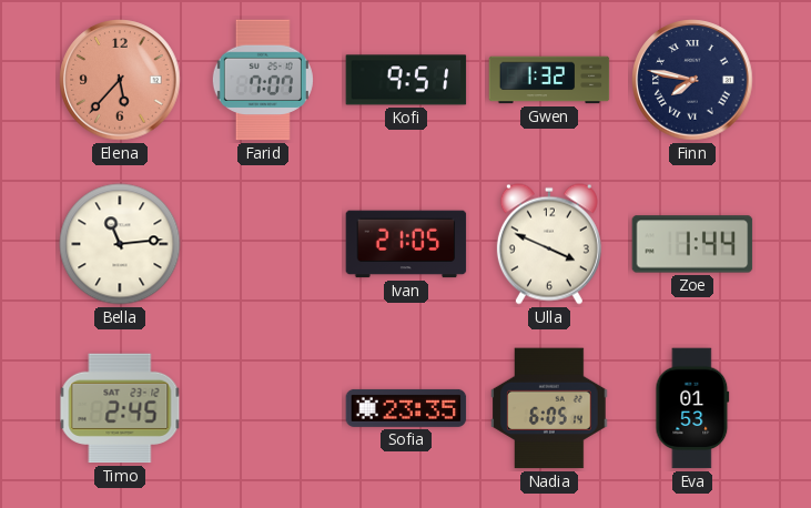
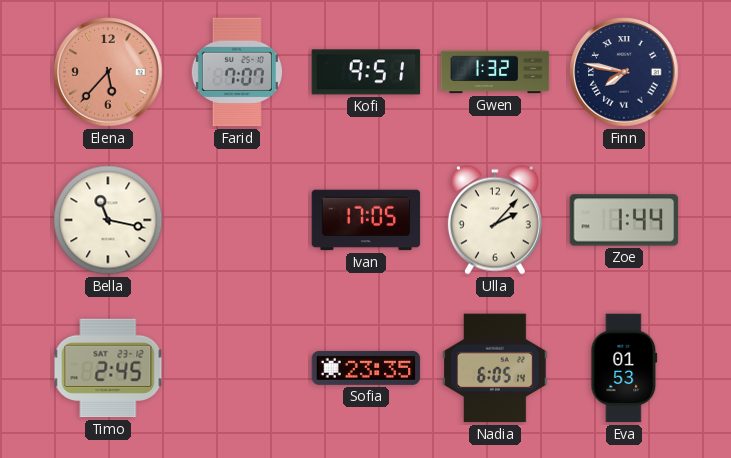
Bella: 11:14 -> 11:17 (108, 220)
Ivan: 21:05 -> 17:05 (366, 220)
Ulla: 3:49 -> 2:07 (495, 220)
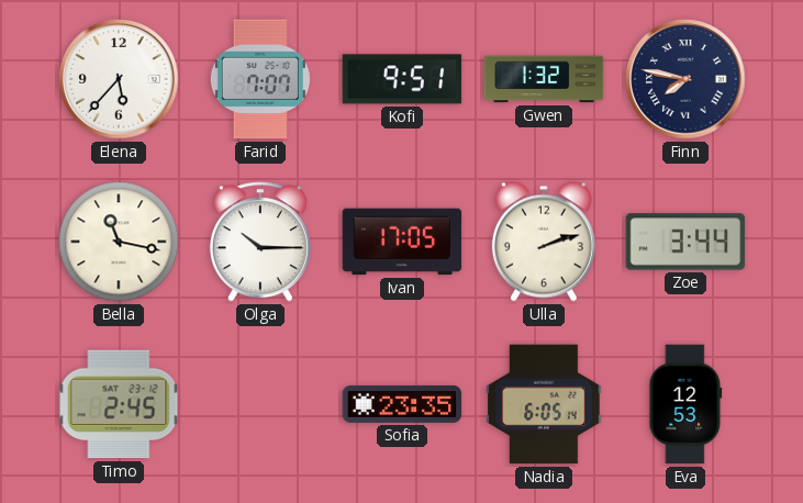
Elena dial: salmon -> white (119, 79)
Olga: none -> 10:15 (260, 242)
Ulla: 2:07 -> 2:12 (544, 242)
Zoe: 1:44 -> 3:44 (685, 242)
Eva: 01:53 -> 12:53 (685, 404)
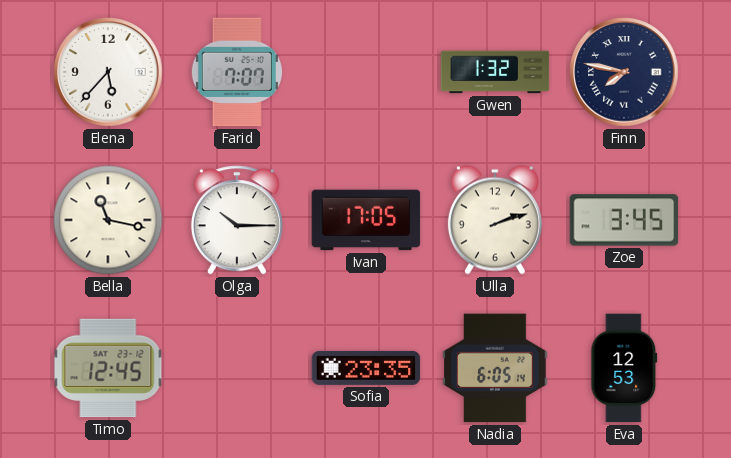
Kofi: 9:51 -> none (402, 79)
Zoe: 3:44 -> 3:45 (624, 220)
Timo: 2:45 -> 12:45 (108, 368)
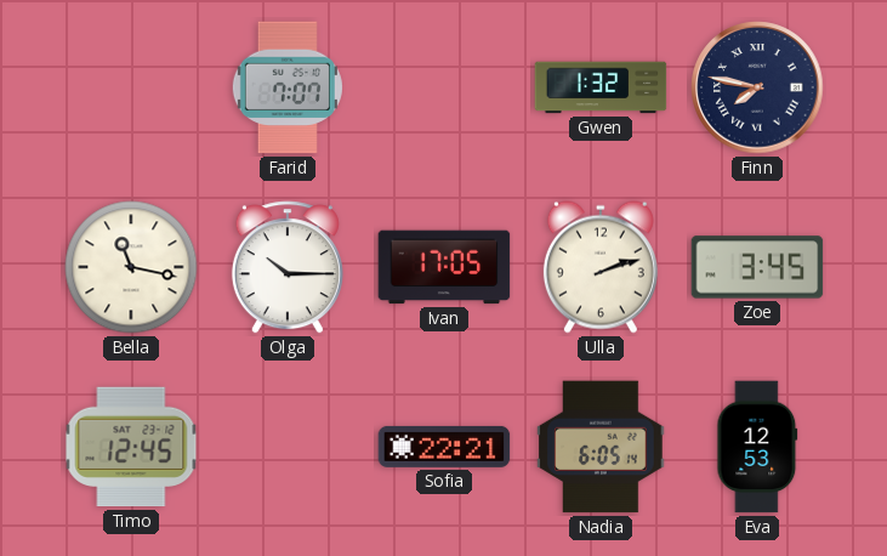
Elena: 5:37 -> none (108, 72)
Sofia: 23:35 -> 22:21 (444, 447)
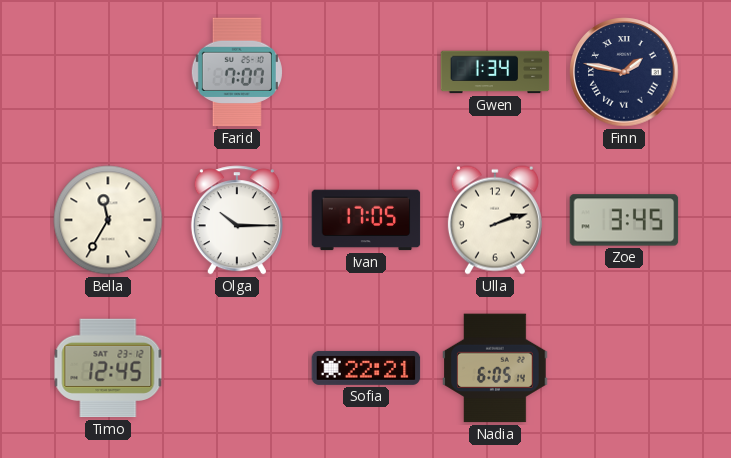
Gwen: 1:32 -> 1:34 (495, 72)
Finn: 7:47 -> 1:47 (624, 72)
Bella: 11:17 -> 11:35 (108, 220)
Eva: 12:53 -> none (757, 447)
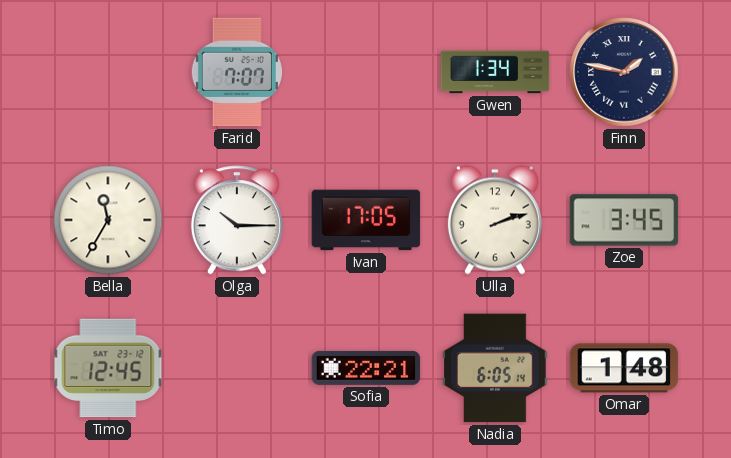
Omar: none -> 1:48 (624, 368)
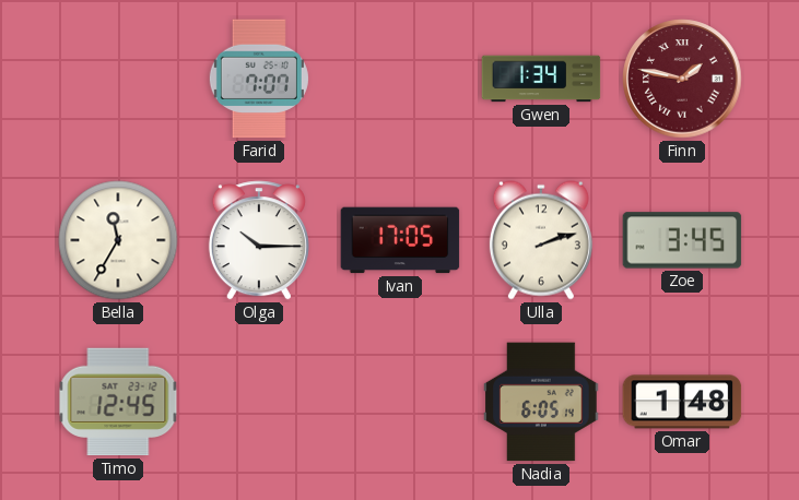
Finn dial: navy -> burgundy (682, 79)
Sofia: 22:21 -> none (366, 368)
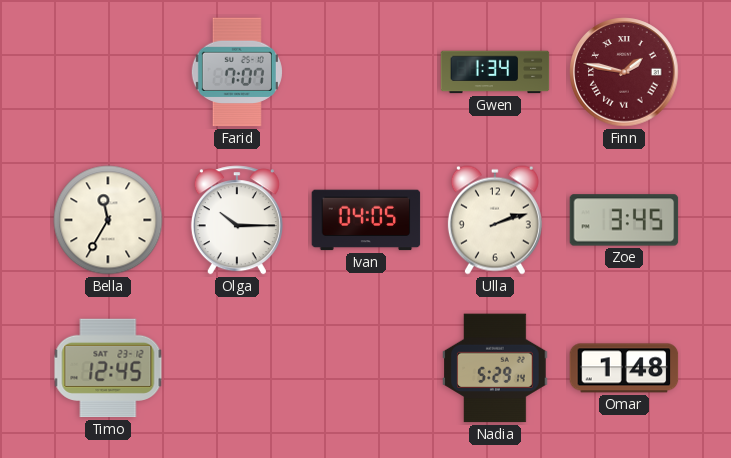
Ivan: 17:05 -> 04:05 (366, 220)
Nadia: 6:05 -> 5:29 (495, 368)
